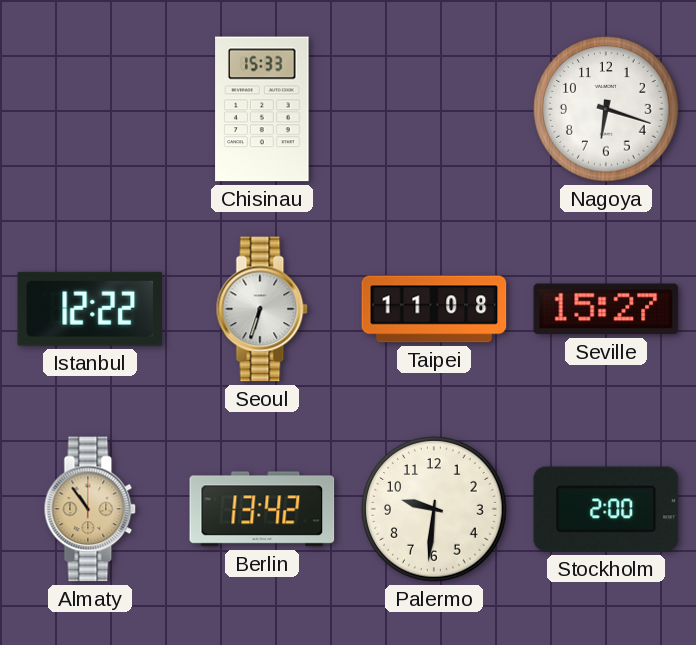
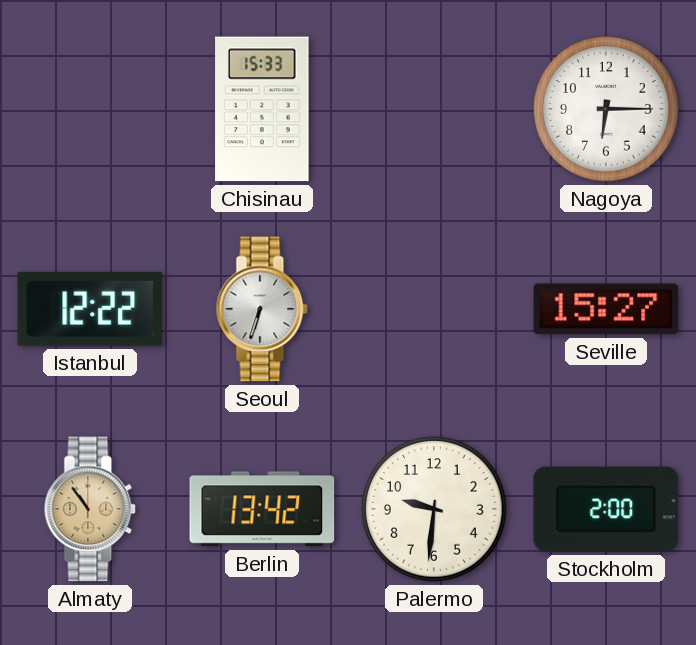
Nagoya: 6:18 -> 6:15 (606, 109)
Taipei: 11:08 -> none (434, 309)
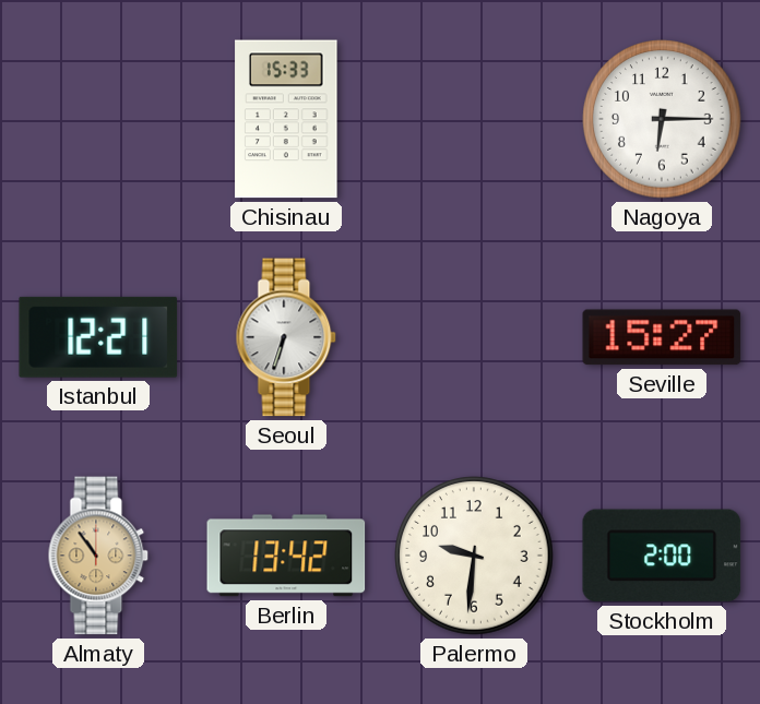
Istanbul: 12:22 -> 12:21 (98, 337)
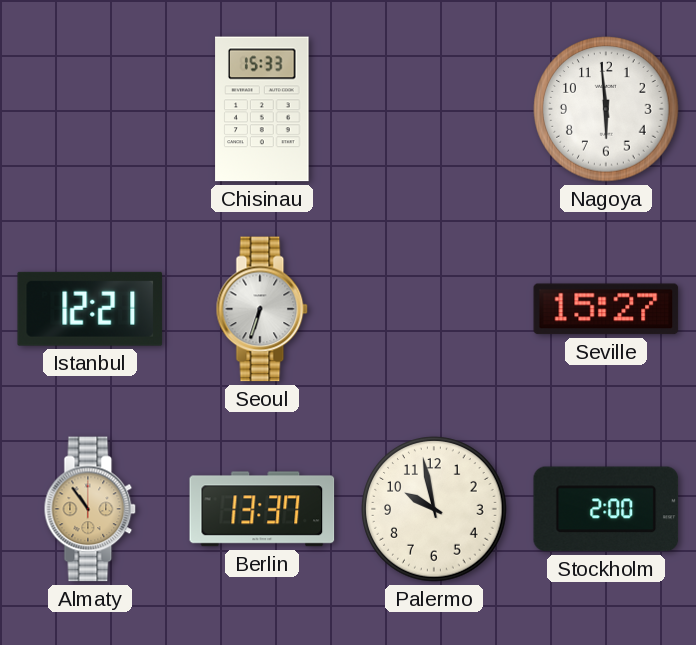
Nagoya: 6:15 -> 5:59 (606, 109)
Berlin: 13:42 -> 13:37 (262, 509)
Palermo: 9:31 -> 9:58 (434, 509)
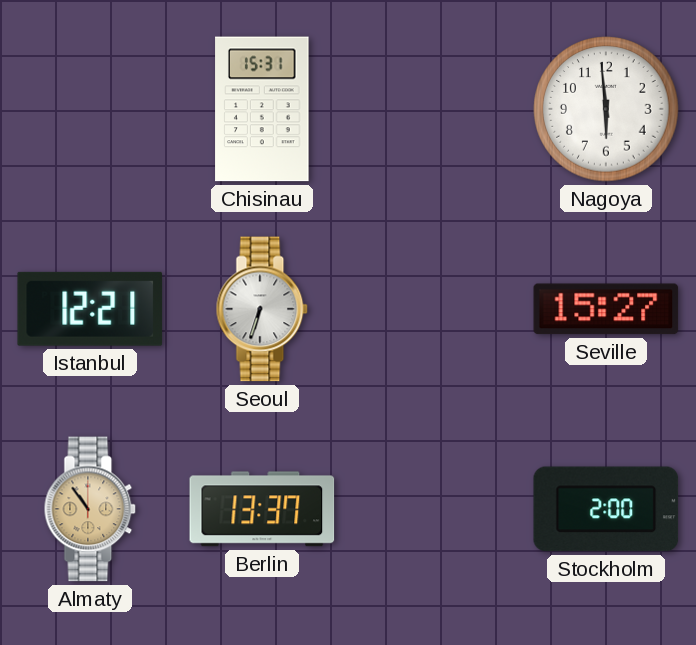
Chisinau: 15:33 -> 15:31 (262, 109)
Palermo: 9:58 -> none (434, 509)
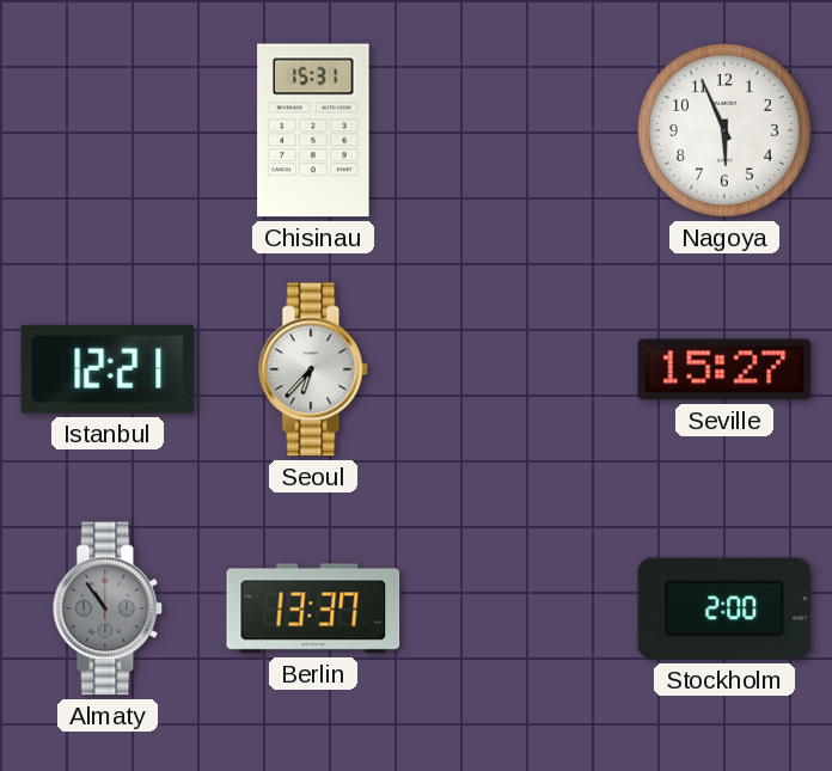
Nagoya: 5:59 -> 5:56 (724, 130)
Seoul: 6:33 -> 6:37 (313, 369)
Almaty dial: champagne -> grey (108, 608)
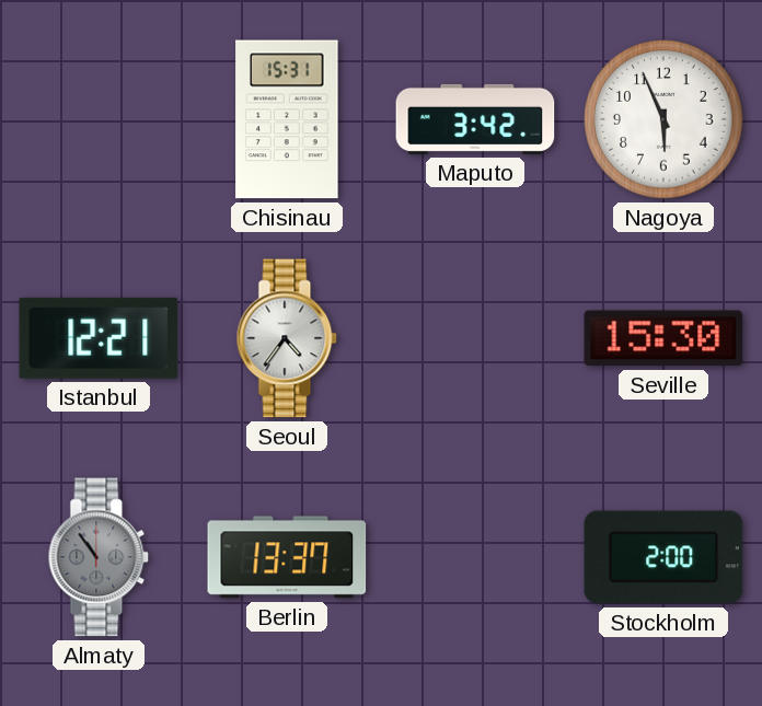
Maputo: none -> 3:42 (475, 119)
Seoul: 6:37 -> 4:36 (287, 338)
Seville: 15:27 -> 15:30 (663, 338)
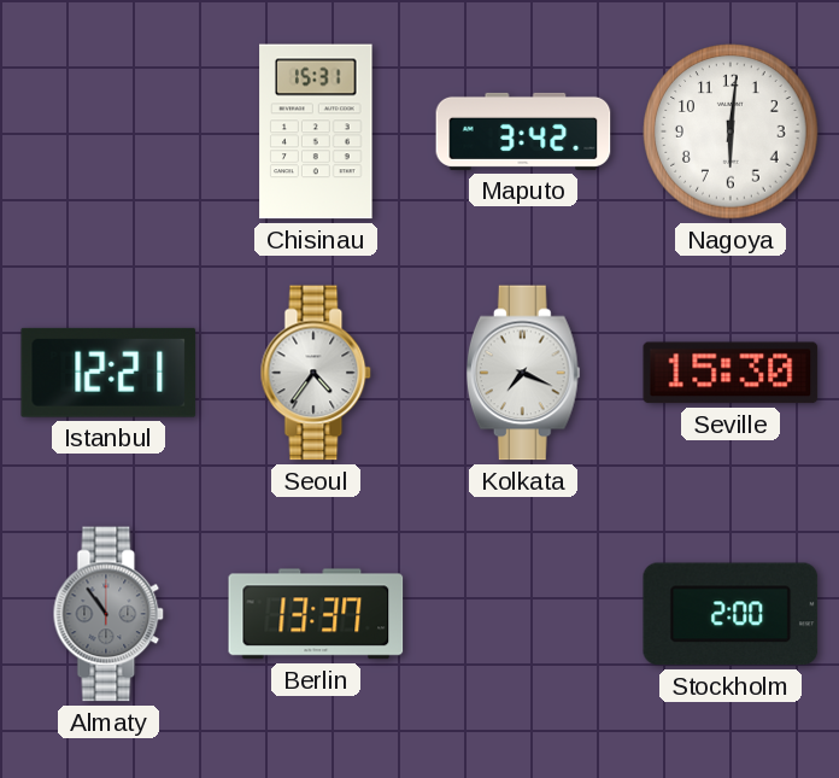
Nagoya: 5:56 -> 6:01 (731, 131)
Kolkata: none -> 7:19 (523, 373)
